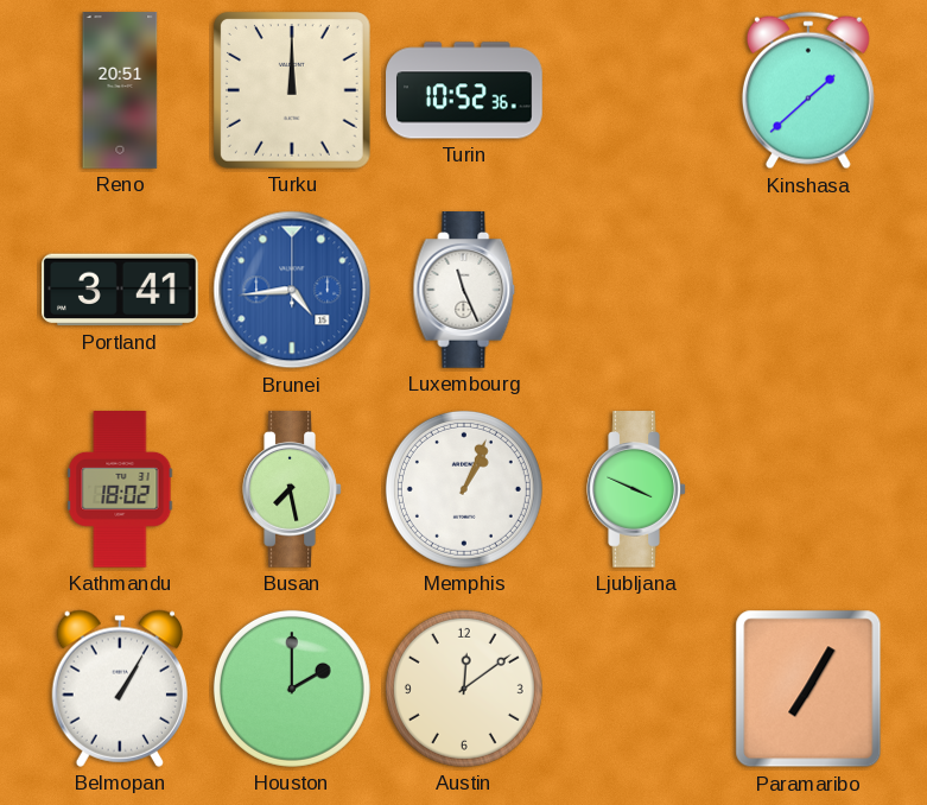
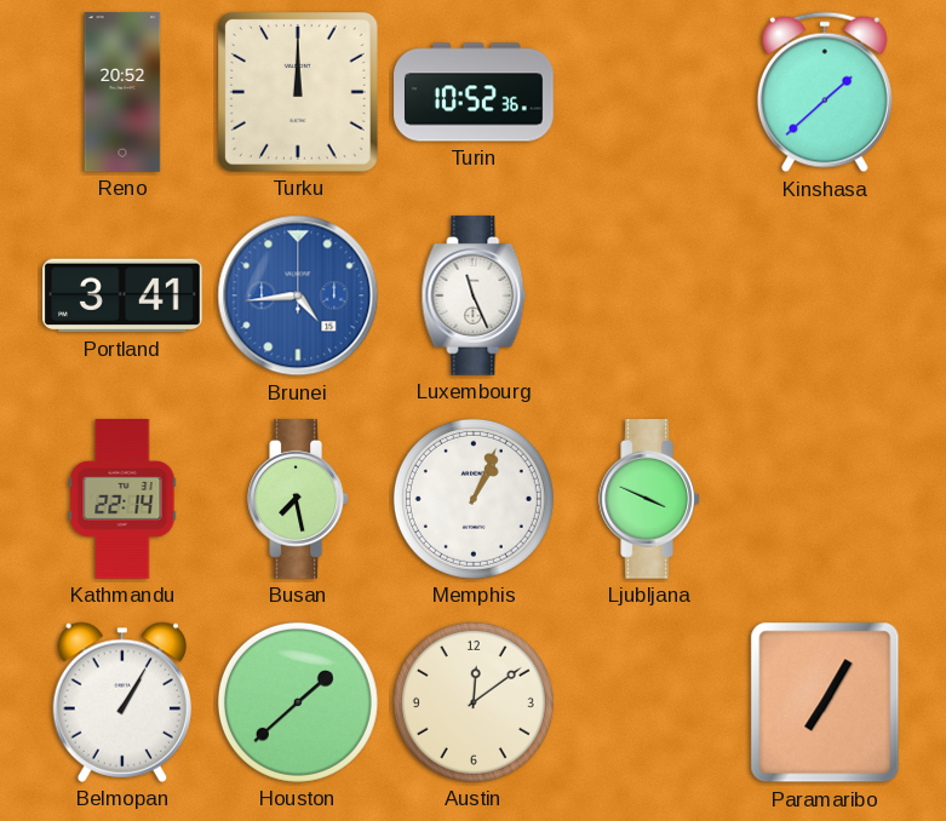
Reno: 20:51 -> 20:52 (122, 92)
Kathmandu: 18:02 -> 22:14 (122, 499)
Houston: 2:00 -> 1:38 (298, 702)
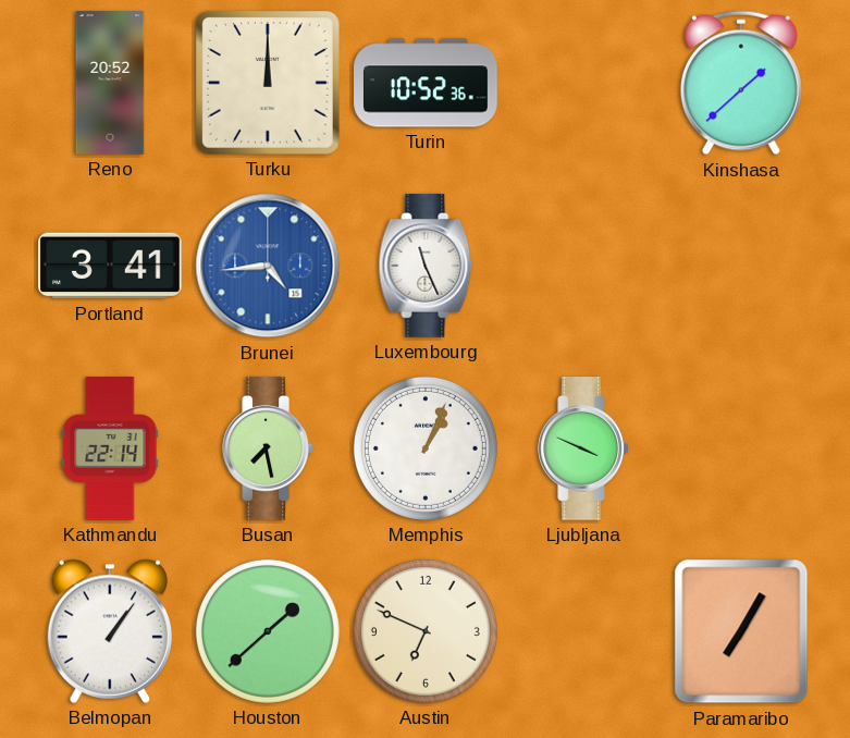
Belmopan: 1:05 -> 1:06 (109, 631)
Austin: 12:09 -> 6:49 (426, 631)
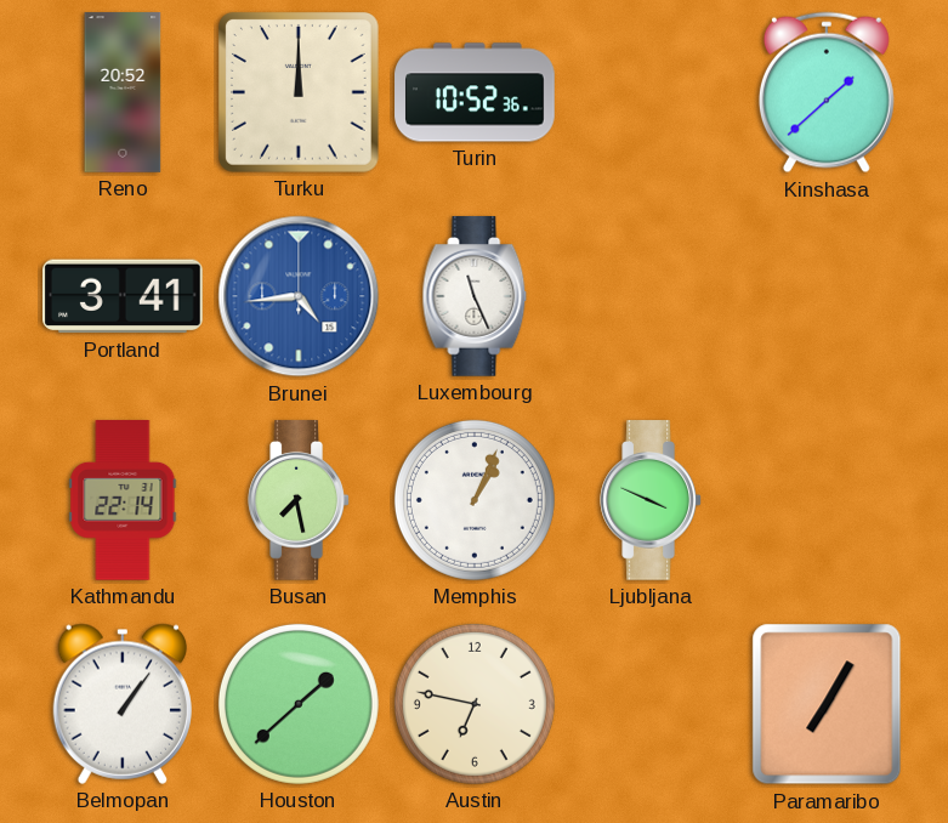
Austin: 6:49 -> 6:47 (475, 704)
